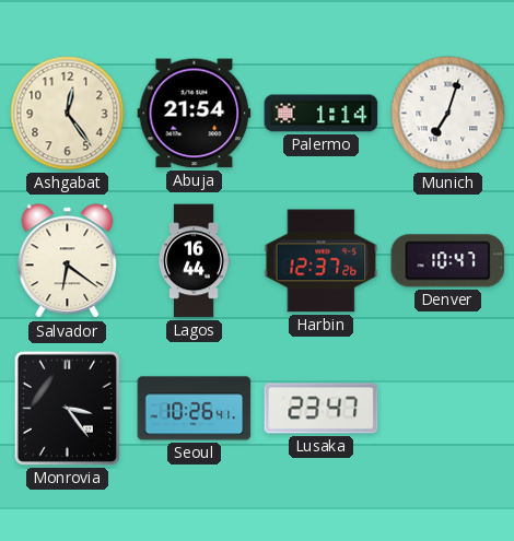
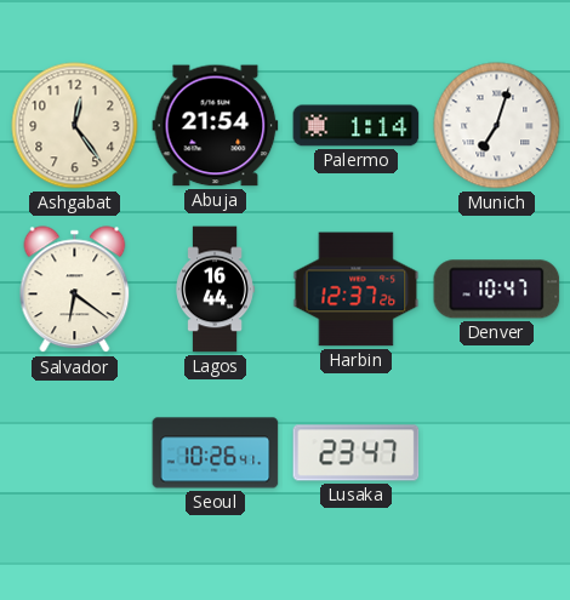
Monrovia: 3:24 -> none (67, 408)
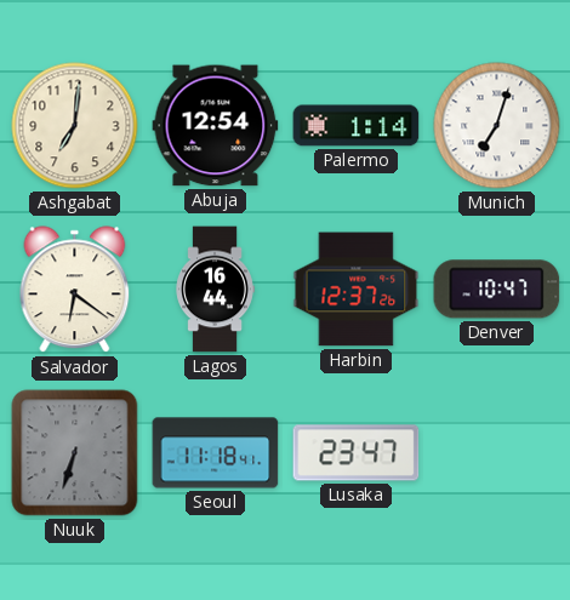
Ashgabat: 12:24 -> 7:01 (75, 126)
Abuja: 21:54 -> 12:54 (216, 126)
Nuuk: none -> 6:33 (75, 453)
Seoul: 10:26 -> 11:18 (216, 453)
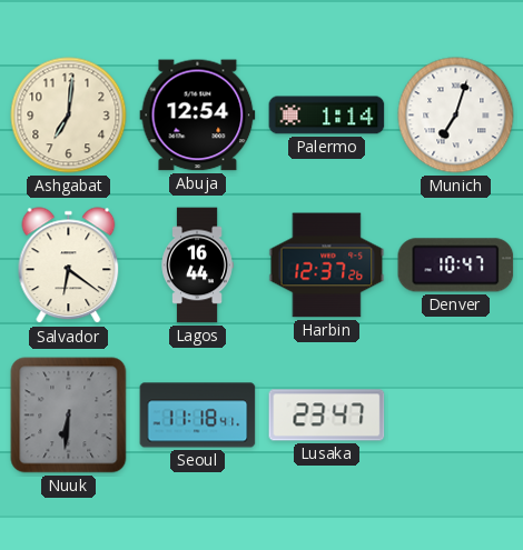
Nuuk: 6:33 -> 6:31 (69, 416)
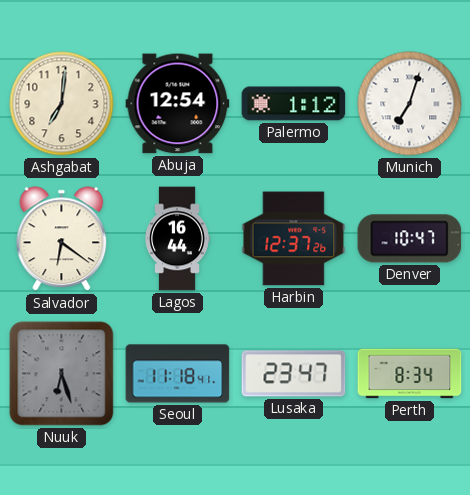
Palermo: 1:14 -> 1:12 (294, 104)
Nuuk: 6:31 -> 6:27 (62, 374)
Perth: none -> 8:34 (410, 374)
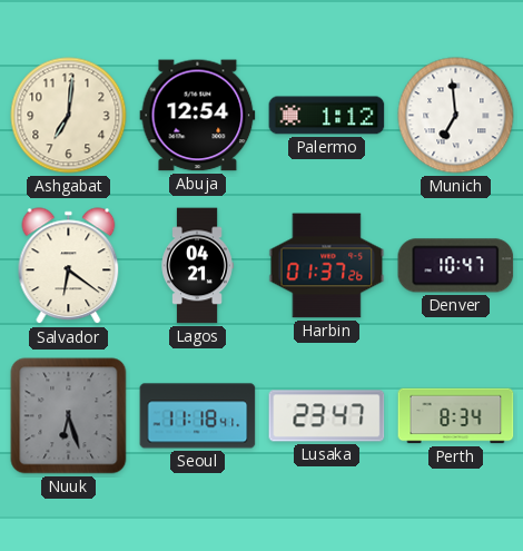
Munich: 7:03 -> 6:59 (456, 116)
Lagos: 16:44 -> 04:21 (197, 266)
Harbin: 12:37 -> 01:37 (327, 266)
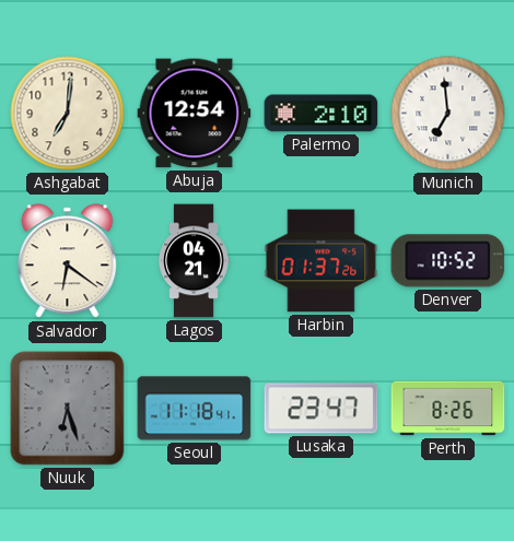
Palermo: 1:12 -> 2:10 (322, 114)
Denver: 10:47 -> 10:52 (448, 261)
Perth: 8:34 -> 8:26 (448, 409)
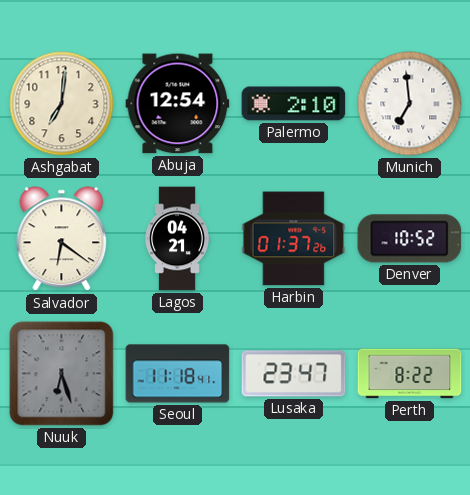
Perth: 8:26 -> 8:22 (410, 374)
